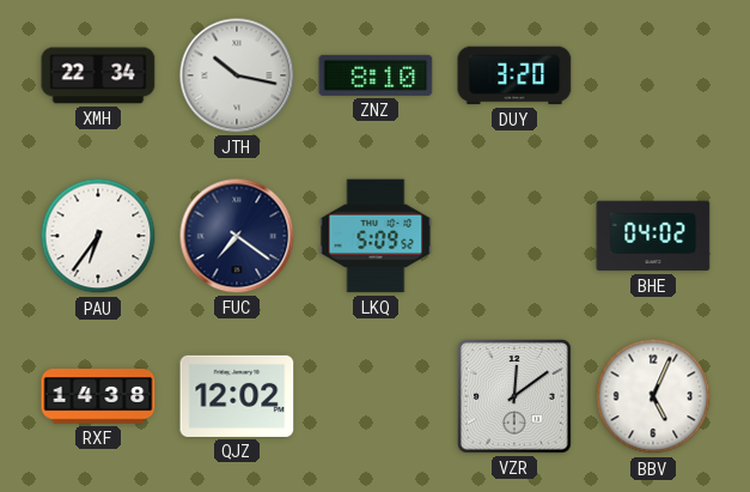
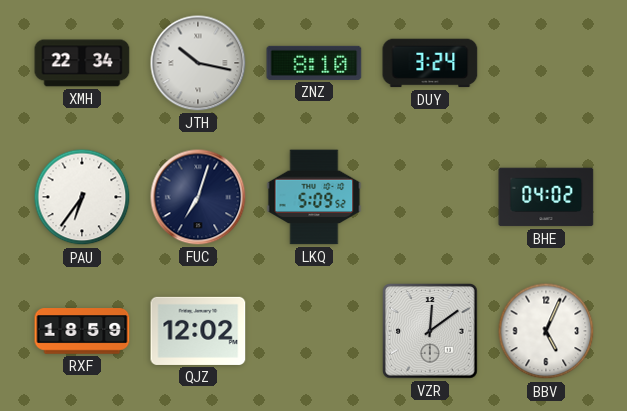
DUY: 3:20 -> 3:24 (430, 63)
FUC: 7:21 -> 7:03 (198, 197)
RXF: 14:38 -> 18:59 (82, 331)
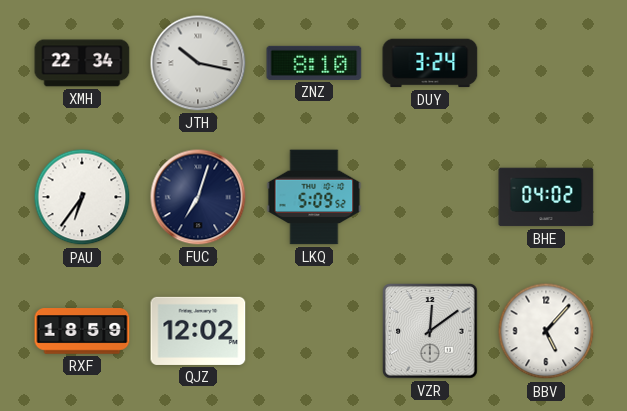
BBV: 5:04 -> 5:07 (546, 331)
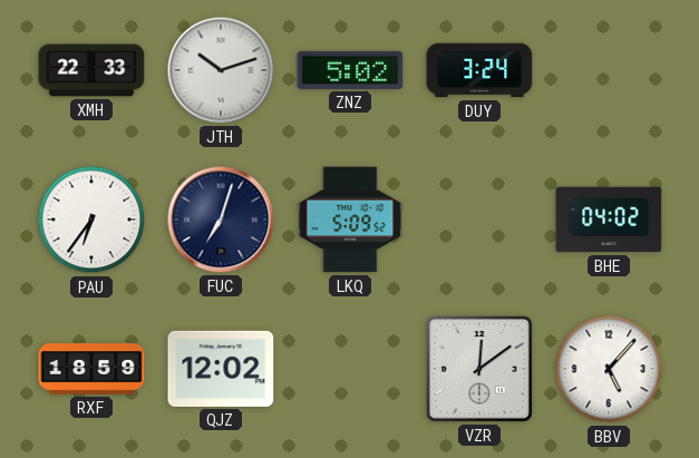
XMH: 22:34 -> 22:33 (91, 70)
JTH: 10:17 -> 10:12 (221, 70)
ZNZ: 8:10 -> 5:02 (350, 70)
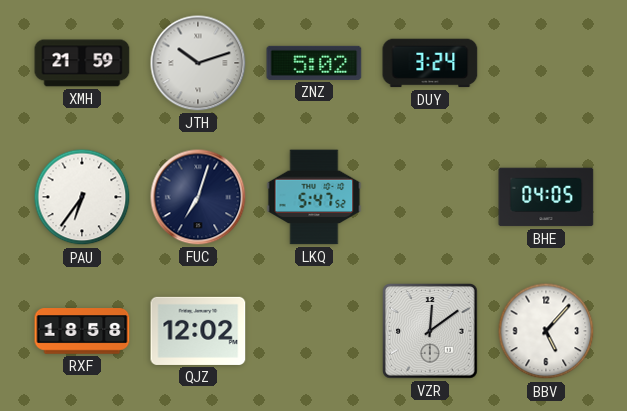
XMH: 22:33 -> 21:59 (82, 63)
LKQ: 5:09 -> 5:47 (314, 197)
BHE: 04:02 -> 04:05 (546, 197)
RXF: 18:59 -> 18:58 (82, 331)
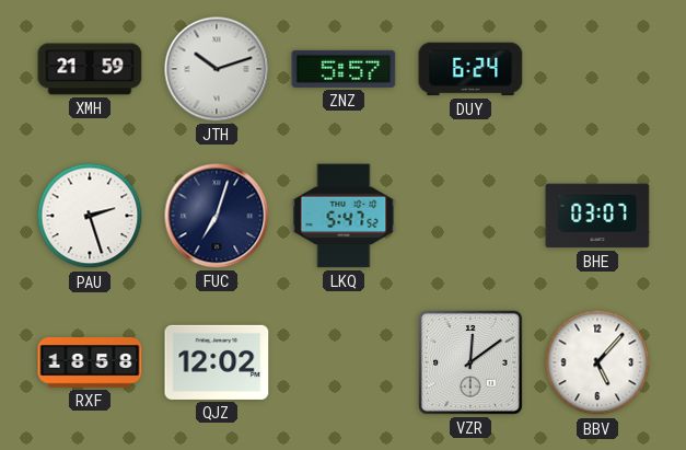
ZNZ: 5:02 -> 5:57 (344, 69)
DUY: 3:24 -> 6:24 (470, 69)
PAU: 6:36 -> 2:27 (90, 216)
BHE: 04:05 -> 03:07 (597, 216)
